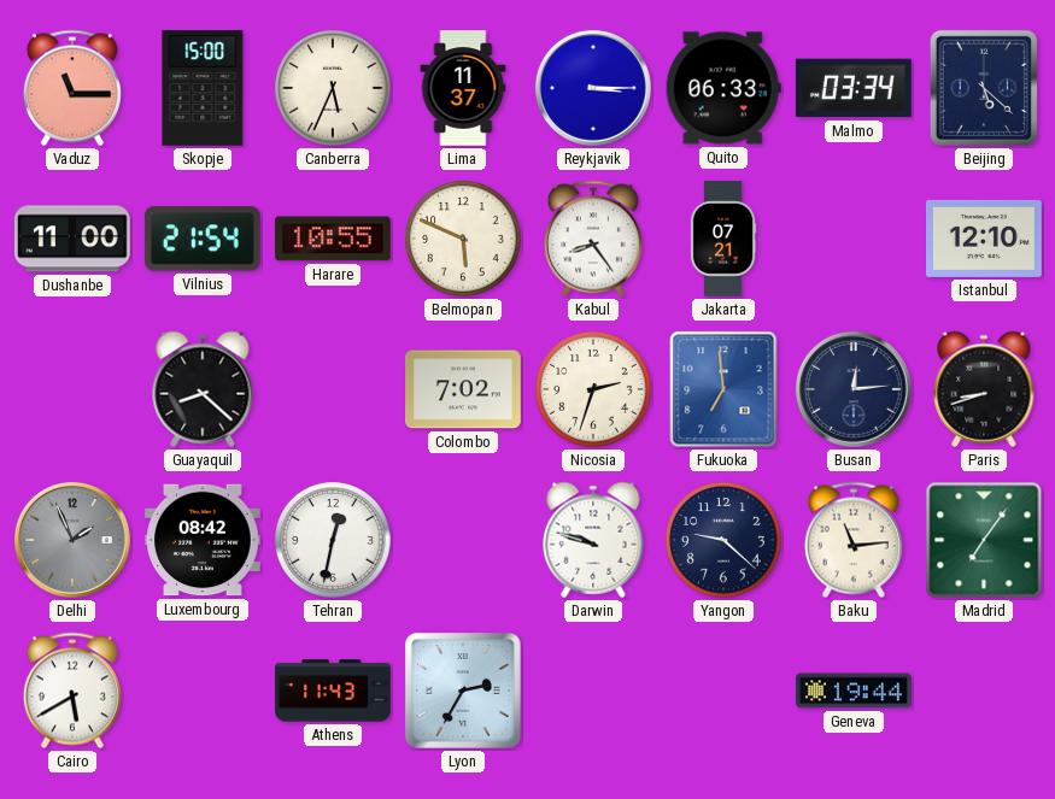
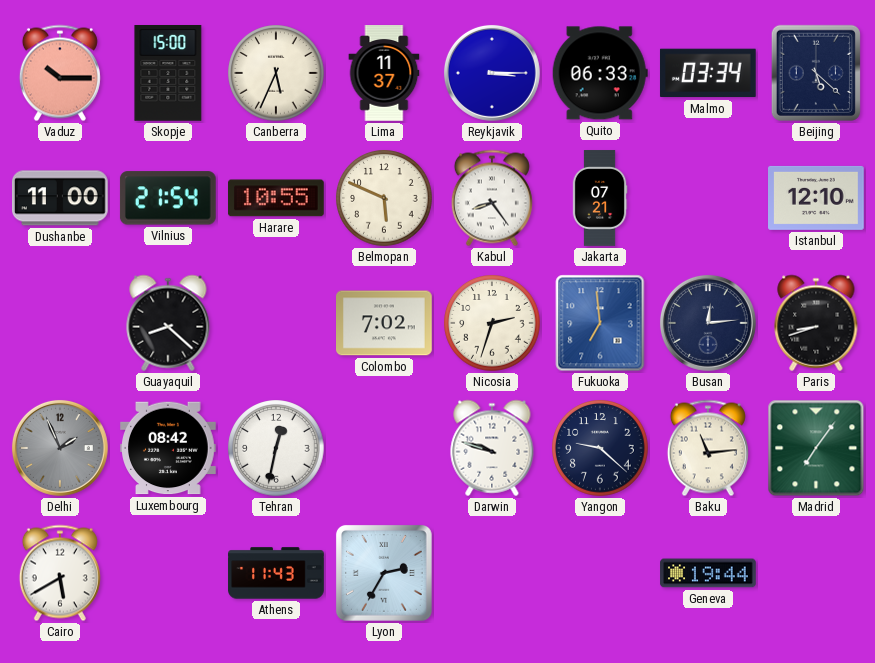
Vaduz: 11:15 -> 10:15 (60, 73)
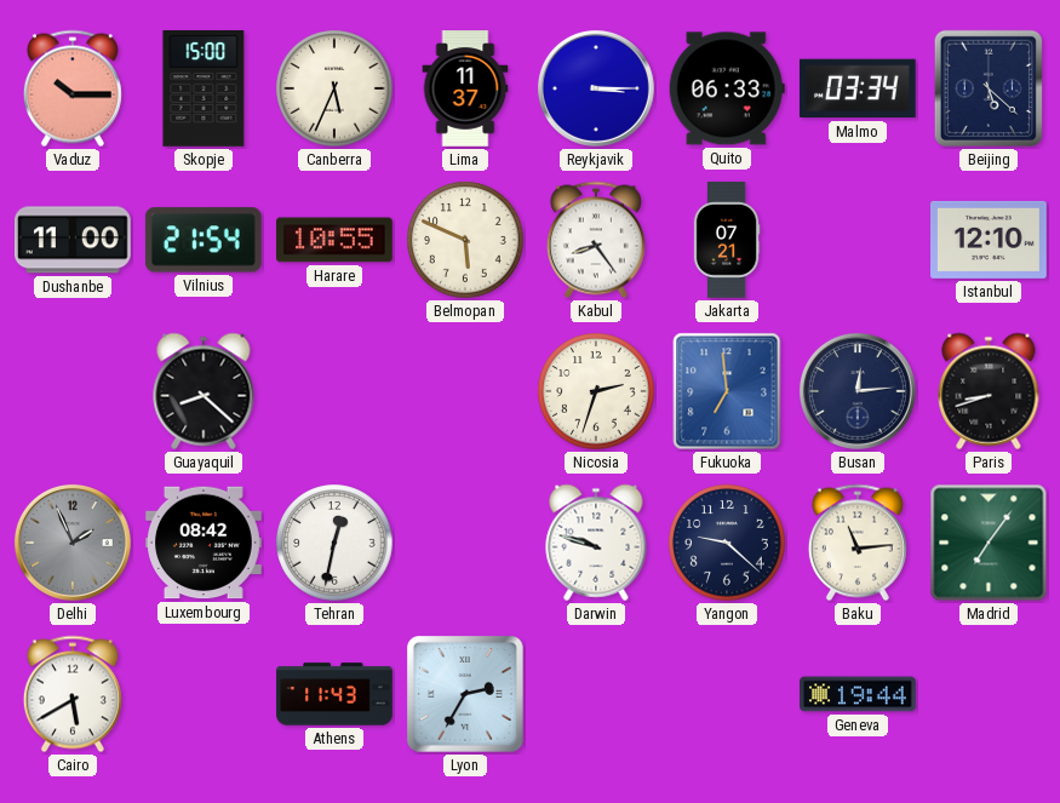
Colombo: 7:02 -> none (384, 323)
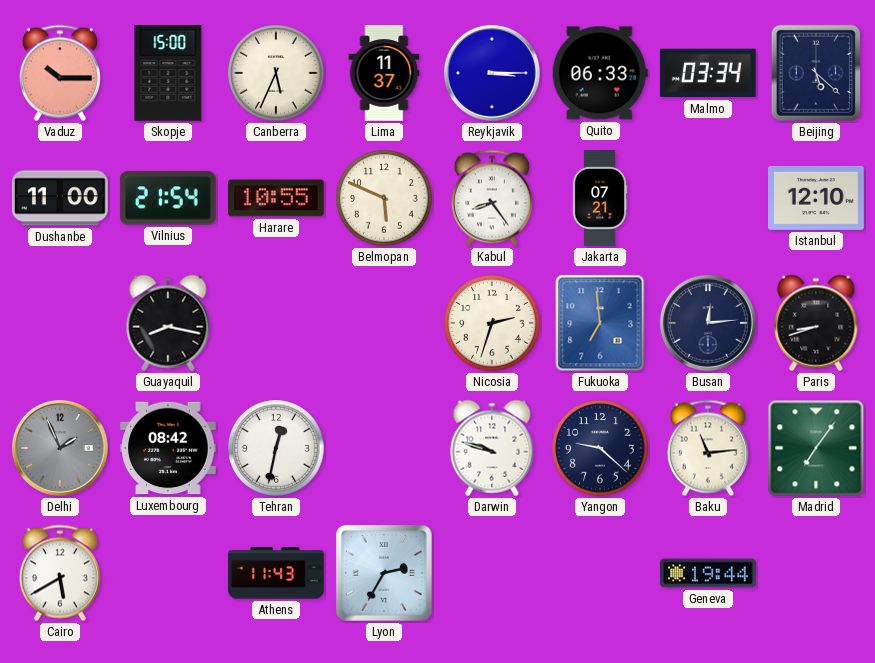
Guayaquil: 8:22 -> 8:17 (168, 323)
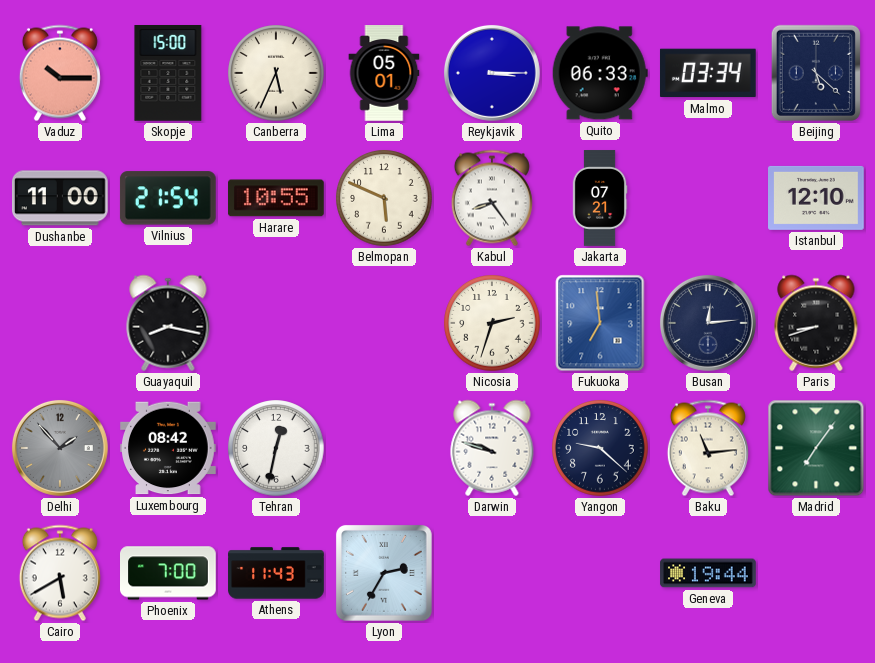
Lima: 11:37 -> 05:01 (384, 73)
Delhi: 1:56 -> 1:53 (60, 448)
Phoenix: none -> 7:00 (169, 573)
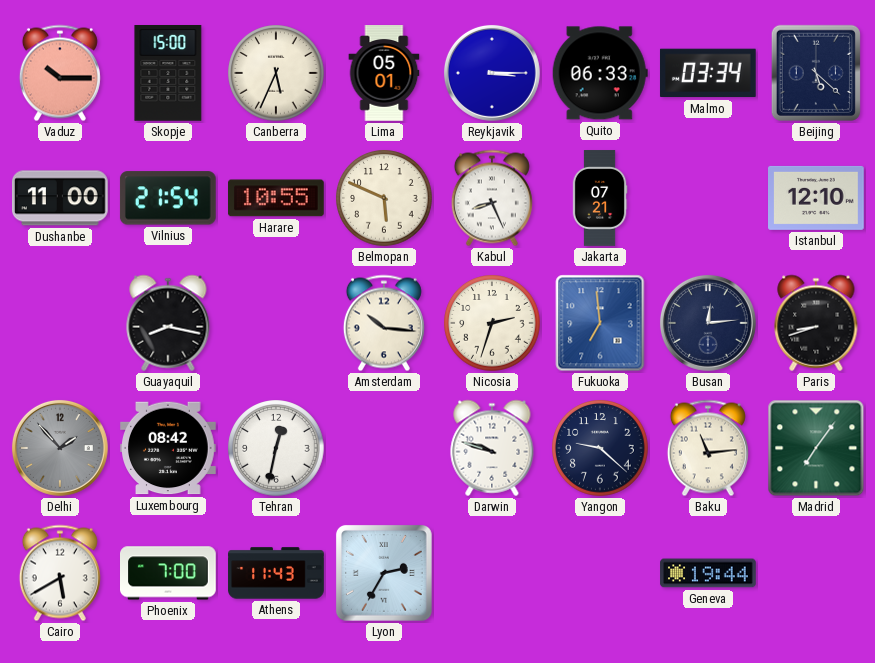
Kabul: 8:24 -> 8:26 (492, 198)
Amsterdam: none -> 10:16 (384, 323)
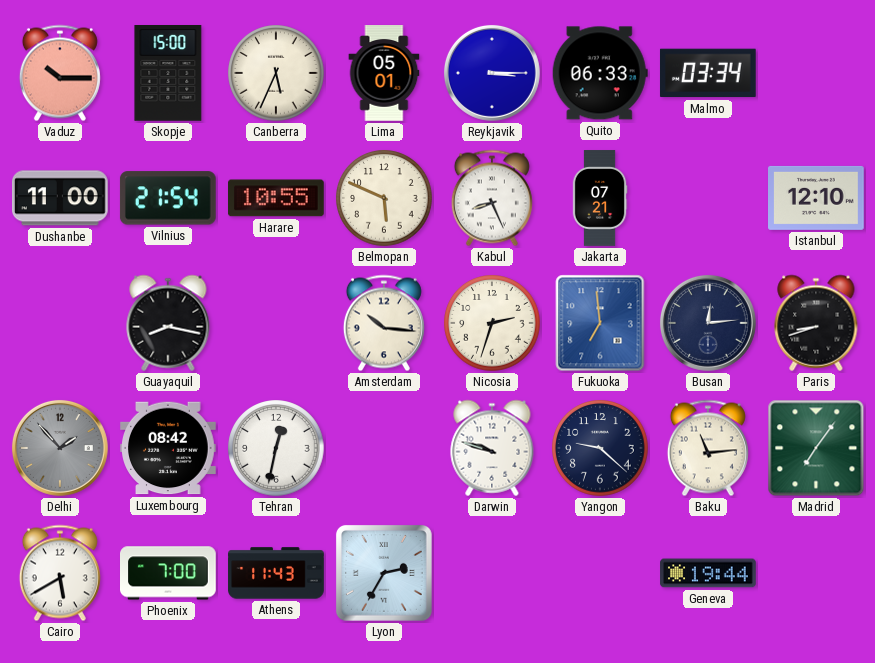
Beijing: 5:22 -> none (816, 73)
